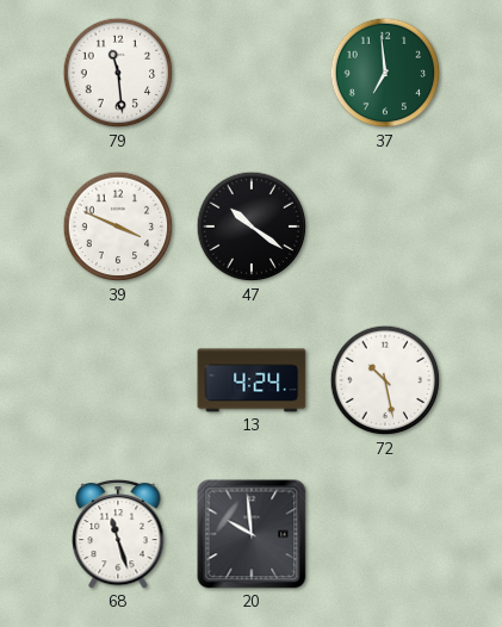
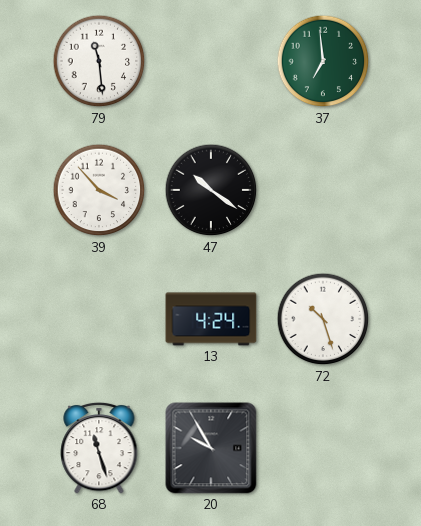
39: 3:49 -> 3:53 (99, 190)
72: 10:28 -> 10:27 (323, 319)
20: 9:59 -> 9:55 (211, 448)
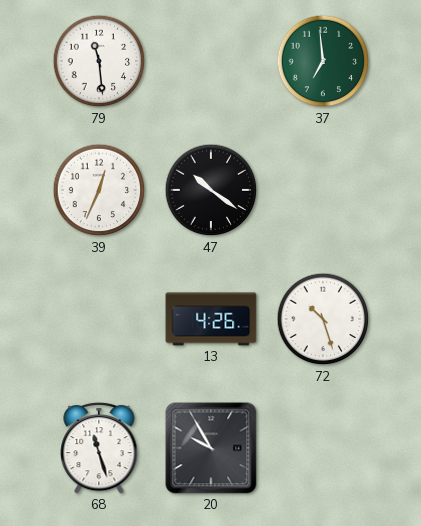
39: 3:53 -> 12:34 (99, 190)
13: 4:24 -> 4:26 (211, 319)
